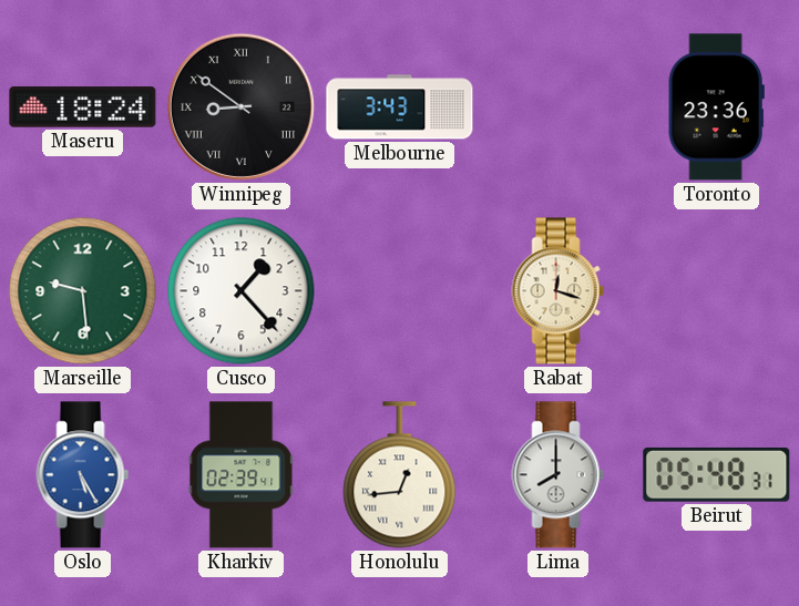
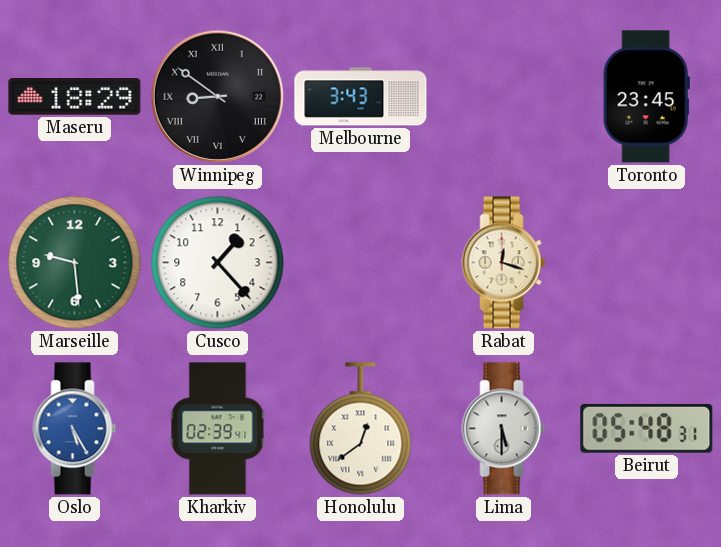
Maseru: 18:24 -> 18:29 (75, 97)
Toronto: 23:36 -> 23:45 (646, 97)
Honolulu: 12:44 -> 12:39 (361, 429)
Lima: 8:00 -> 5:30 (504, 429)
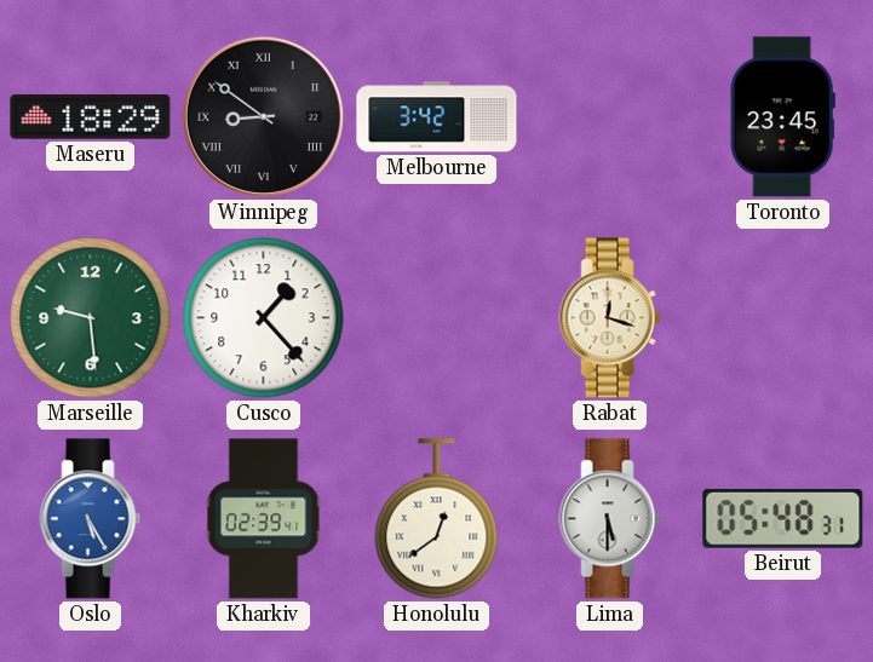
Melbourne: 3:43 -> 3:42 (437, 117)
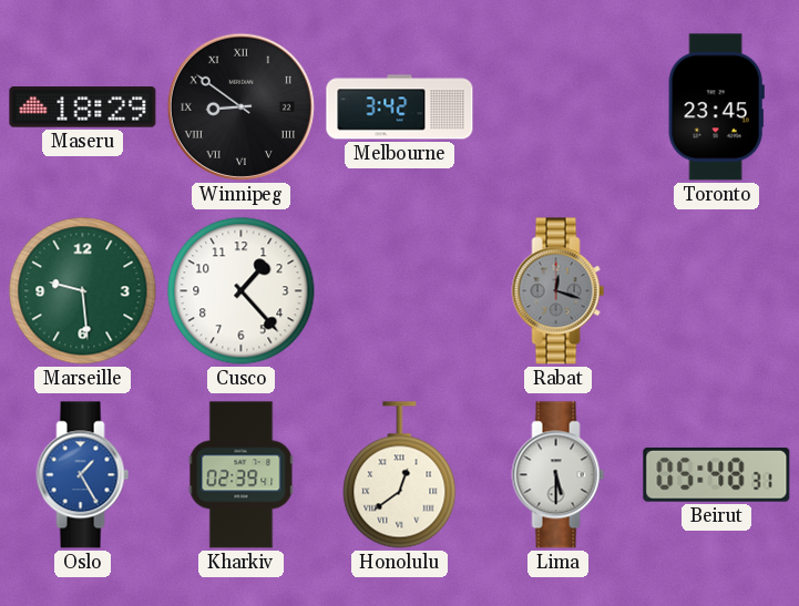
Rabat dial: cream -> grey (559, 291)
Oslo: 5:25 -> 1:25 (83, 475)
